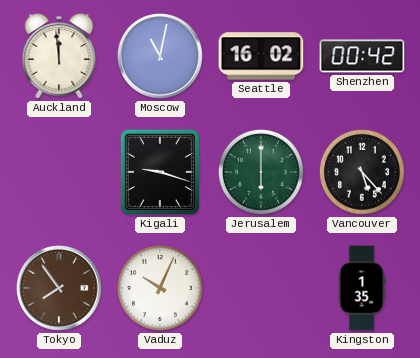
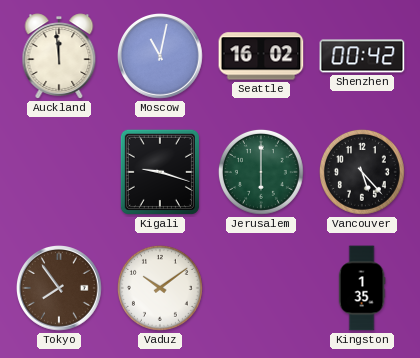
Vaduz: 10:04 -> 10:09 (160, 288)
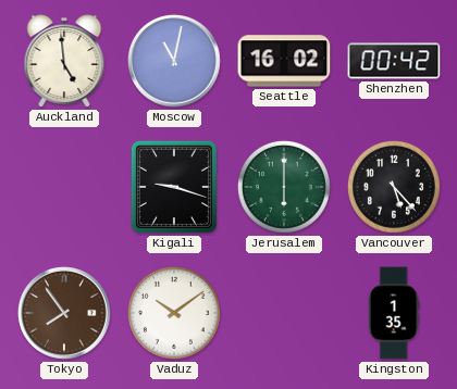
Auckland: 11:59 -> 4:59 (64, 61)
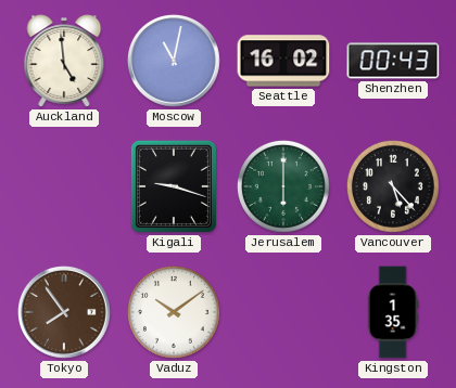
Shenzhen: 00:42 -> 00:43 (393, 61)
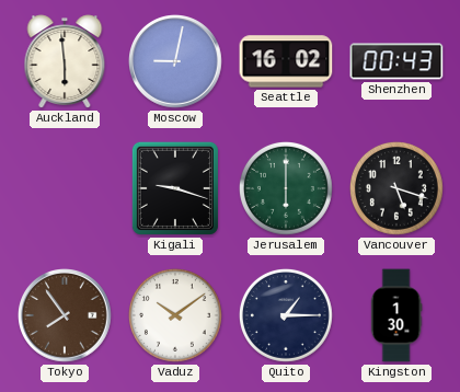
Auckland: 4:59 -> 5:59 (65, 61)
Moscow: 11:02 -> 9:02 (176, 62)
Vancouver: 5:23 -> 5:18 (396, 188)
Quito: none -> 1:15 (286, 315)
Kingston: 1:35 -> 1:30 (396, 315)
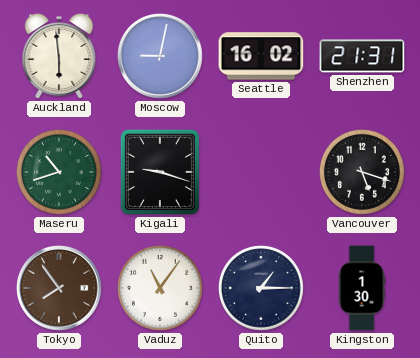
Shenzhen: 00:43 -> 21:31 (362, 56)
Maseru: none -> 10:42 (59, 172)
Jerusalem: 6:00 -> none (286, 188)
Vaduz: 10:09 -> 11:06 (160, 288)
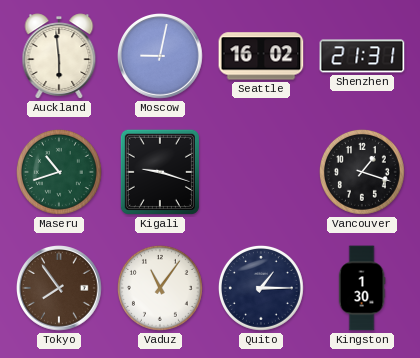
Vancouver: 5:18 -> 1:18 (362, 172)
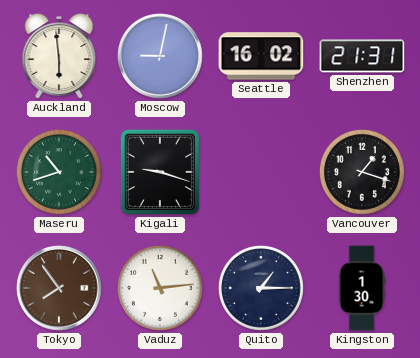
Vaduz: 11:06 -> 11:14 (160, 288)
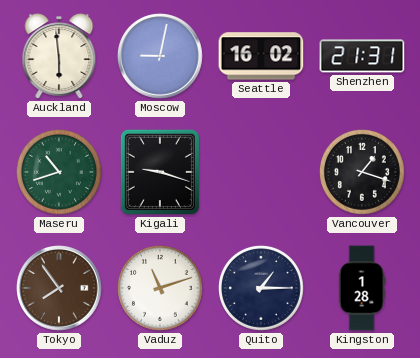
Vaduz: 11:14 -> 11:12 (160, 288)
Kingston: 1:30 -> 1:28 (362, 288)
